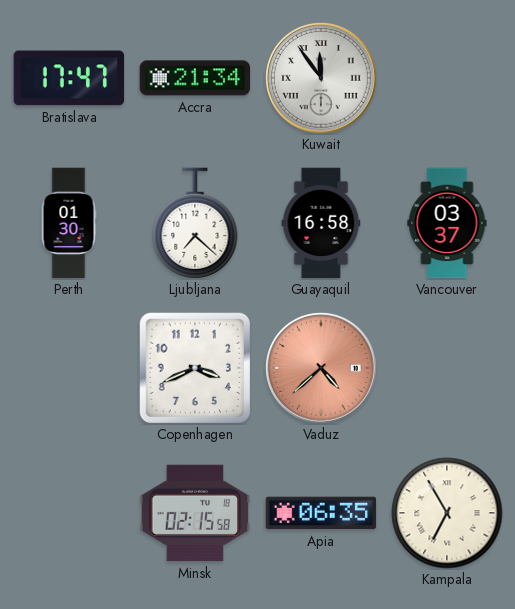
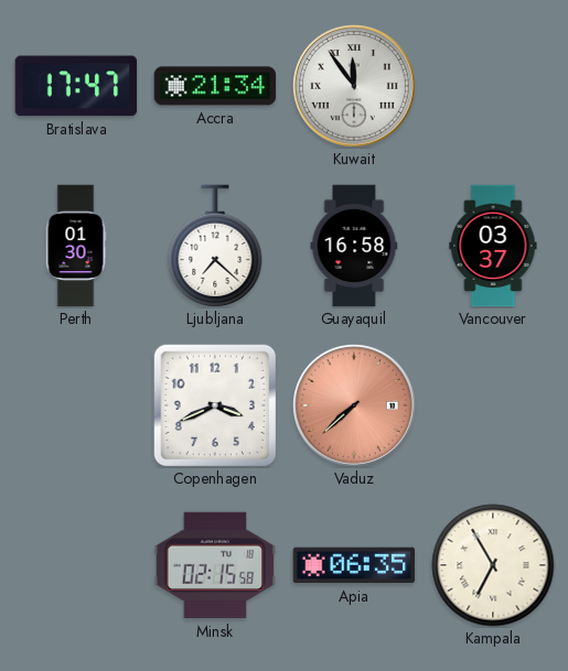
Vaduz: 4:38 -> 7:38 (355, 407)
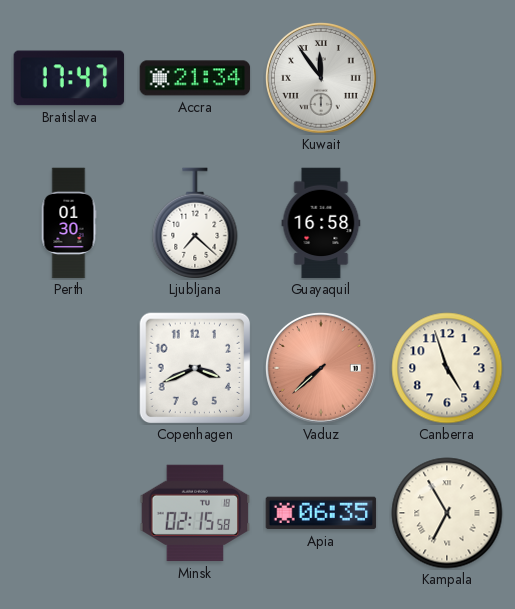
Vancouver: 03:37 -> none (493, 246)
Canberra: none -> 4:57 (447, 368)
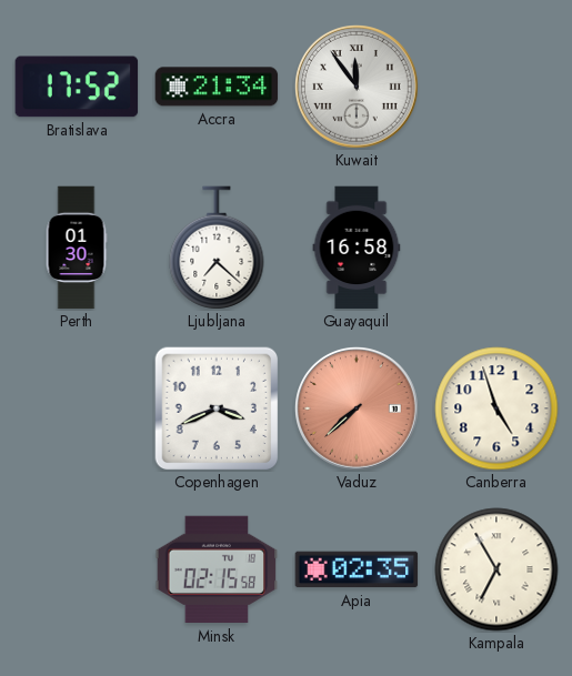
Bratislava: 17:47 -> 17:52 (77, 87)
Apia: 06:35 -> 02:35 (357, 569)
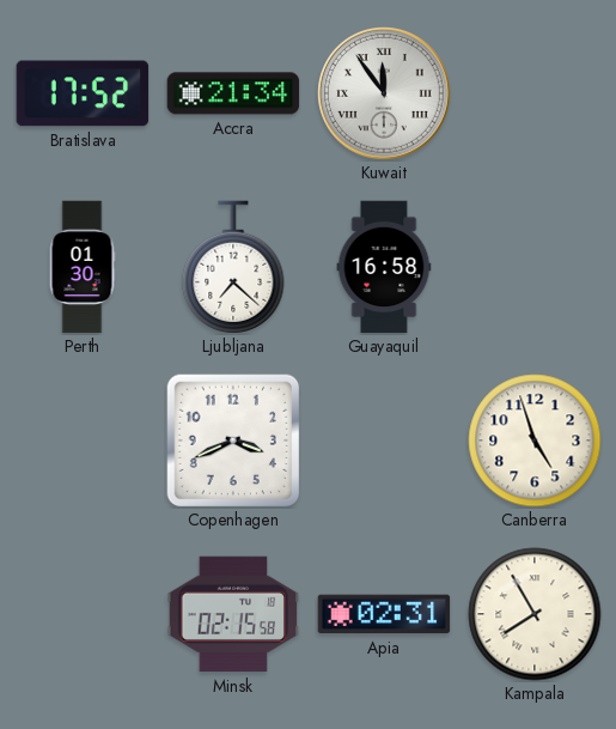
Vaduz: 7:38 -> none (358, 410)
Apia: 02:35 -> 02:31 (384, 614)
Kampala: 6:55 -> 7:55 (535, 614)
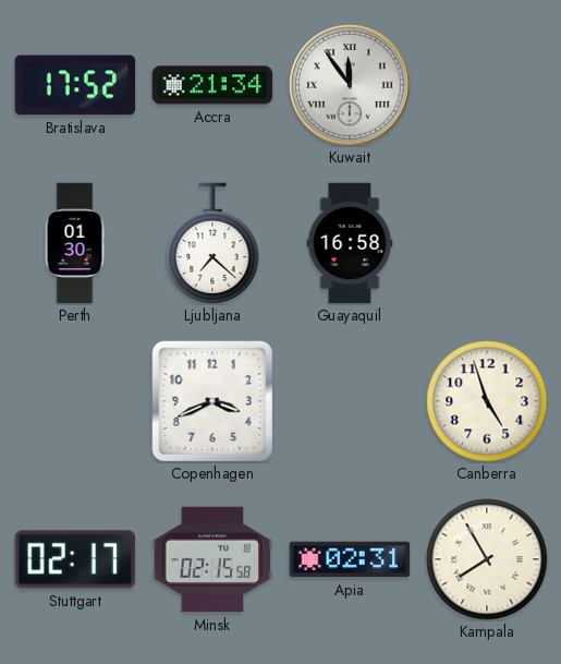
Stuttgart: none -> 02:17 (75, 559)
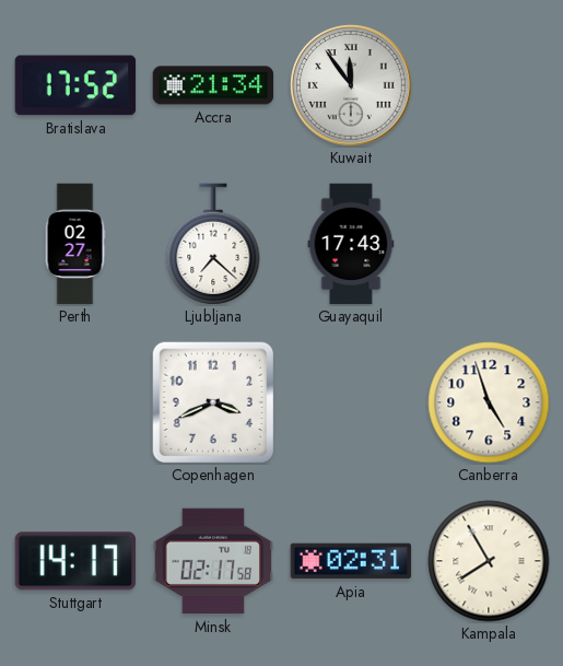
Perth: 01:30 -> 02:27 (75, 244)
Guayaquil: 16:58 -> 17:43 (351, 244)
Stuttgart: 02:17 -> 14:17 (75, 561)
Minsk: 02:15 -> 02:17 (213, 561)
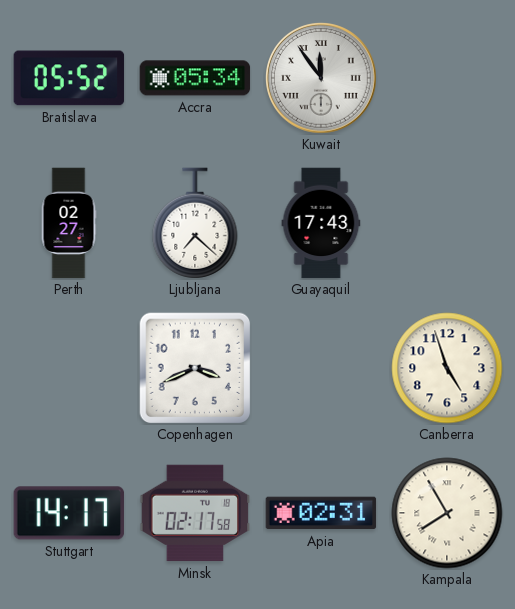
Bratislava: 17:52 -> 05:52 (69, 78)
Accra: 21:34 -> 05:34 (195, 78)
